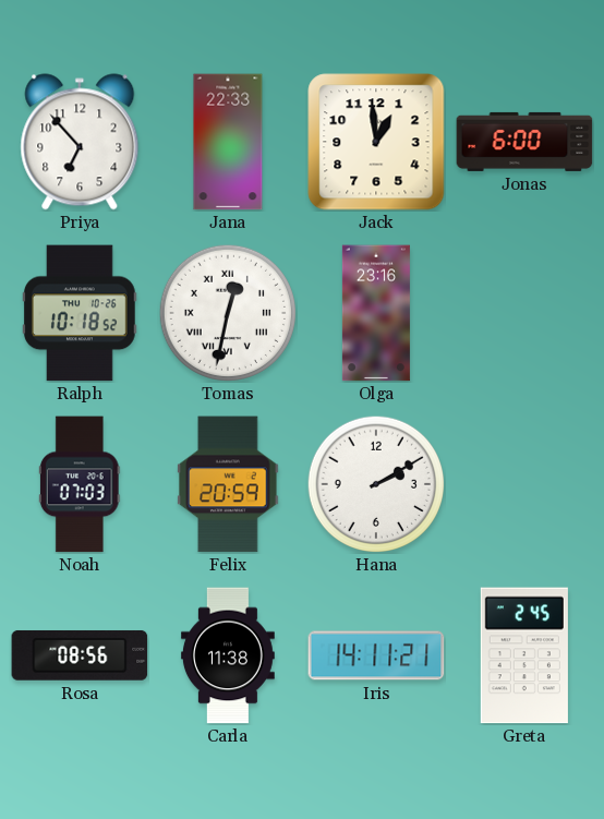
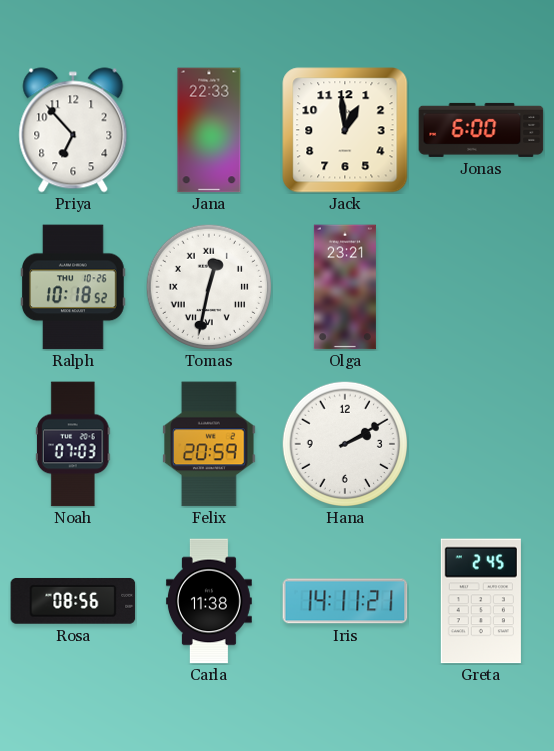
Olga: 23:16 -> 23:21 (345, 287)
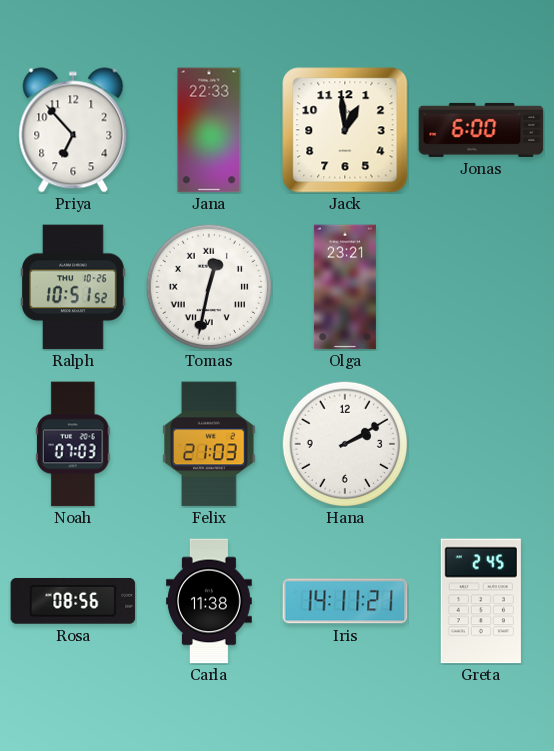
Ralph: 10:18 -> 10:51 (74, 287)
Felix: 20:59 -> 21:03 (209, 444)
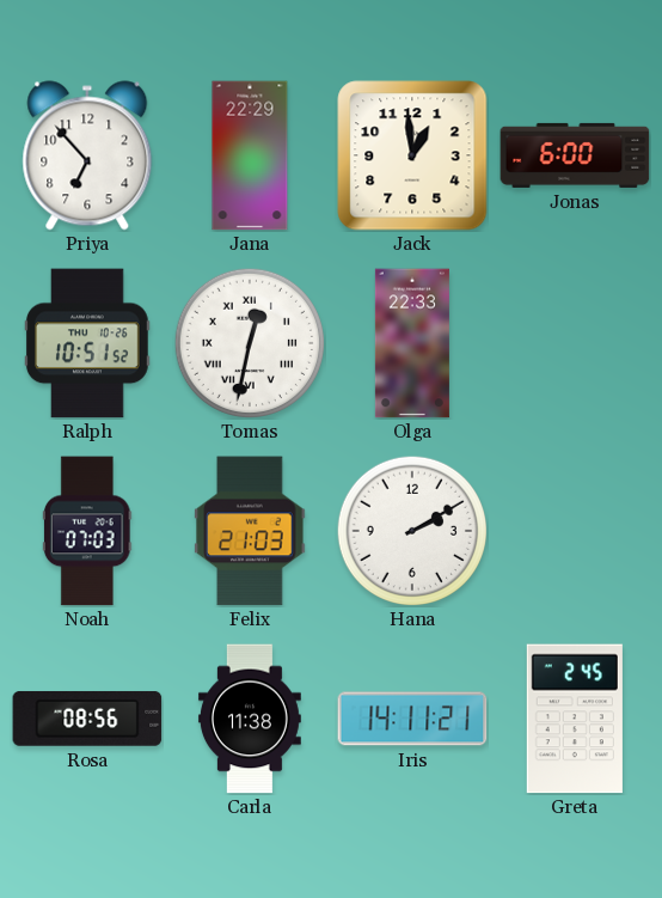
Jana: 22:33 -> 22:29 (250, 155)
Olga: 23:21 -> 22:33 (412, 343)
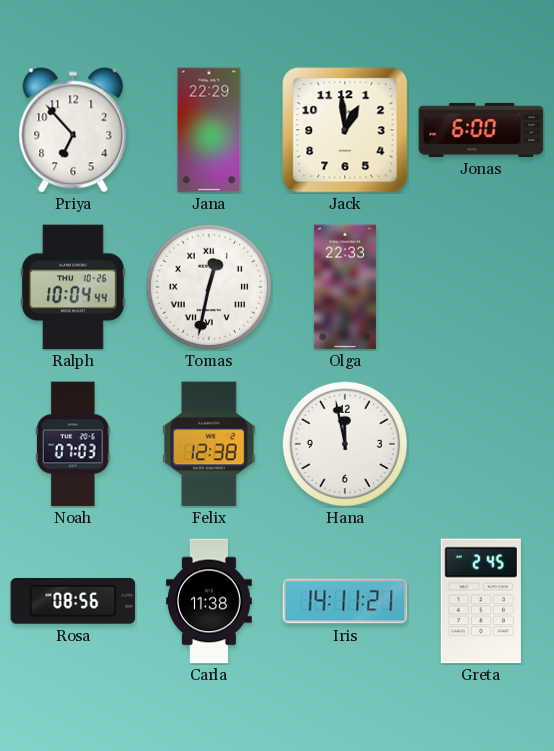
Ralph: 10:51 -> 10:04 (74, 287)
Felix: 21:03 -> 12:38 (209, 444)
Hana: 2:10 -> 11:58 (344, 443)
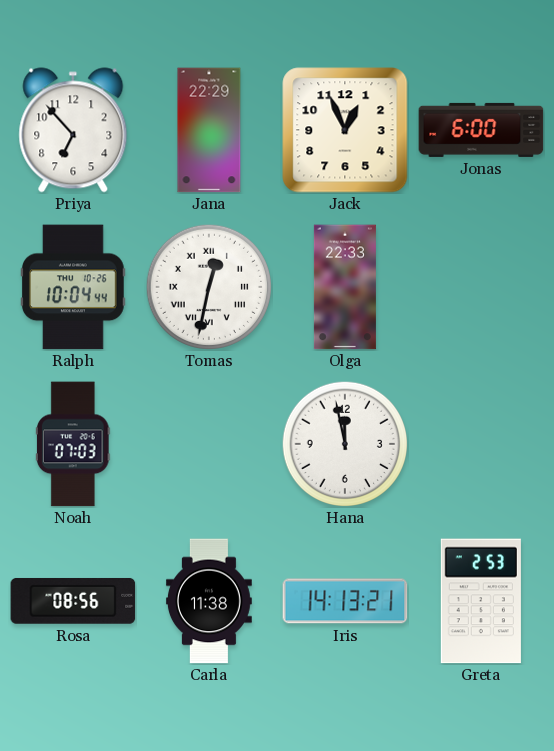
Jack: 12:59 -> 12:56 (345, 130)
Felix: 12:38 -> none (209, 444)
Iris: 14:11 -> 14:13 (345, 601)
Greta: 2:45 -> 2:53 (481, 601)
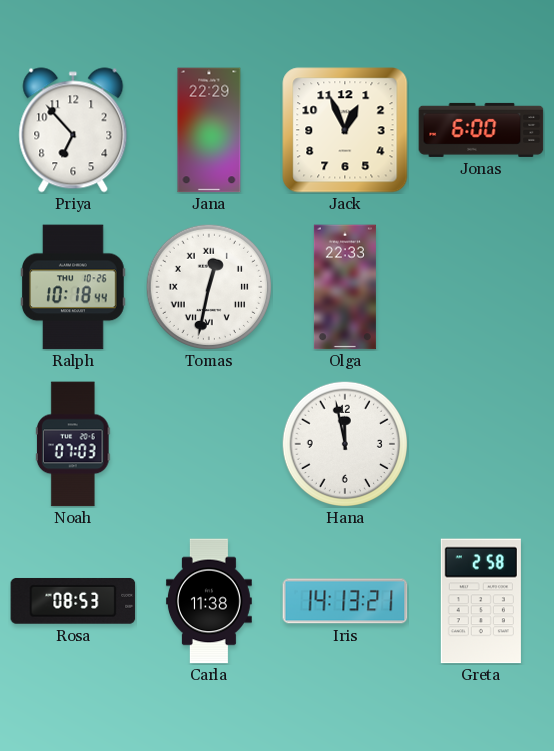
Ralph: 10:04 -> 10:18 (74, 287)
Rosa: 08:56 -> 08:53 (73, 601)
Greta: 2:53 -> 2:58 (481, 601)
